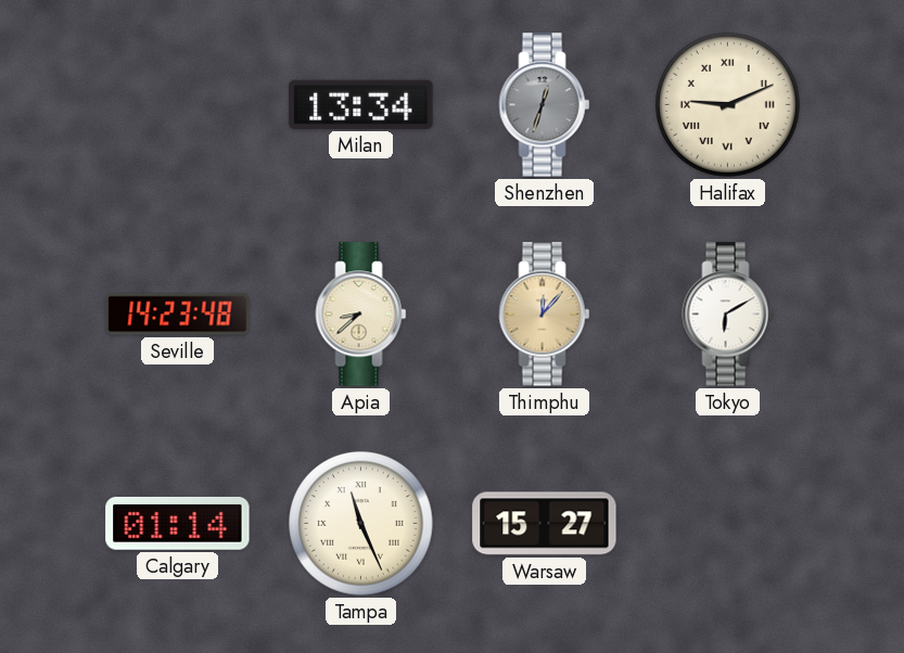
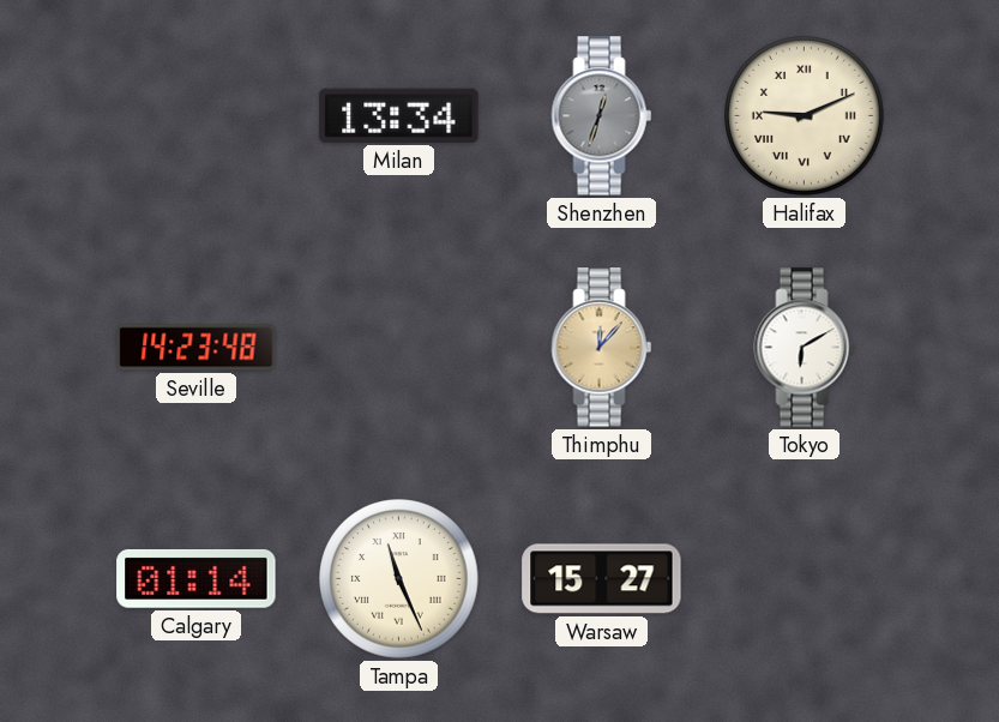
Apia: 8:38 -> none (361, 315)
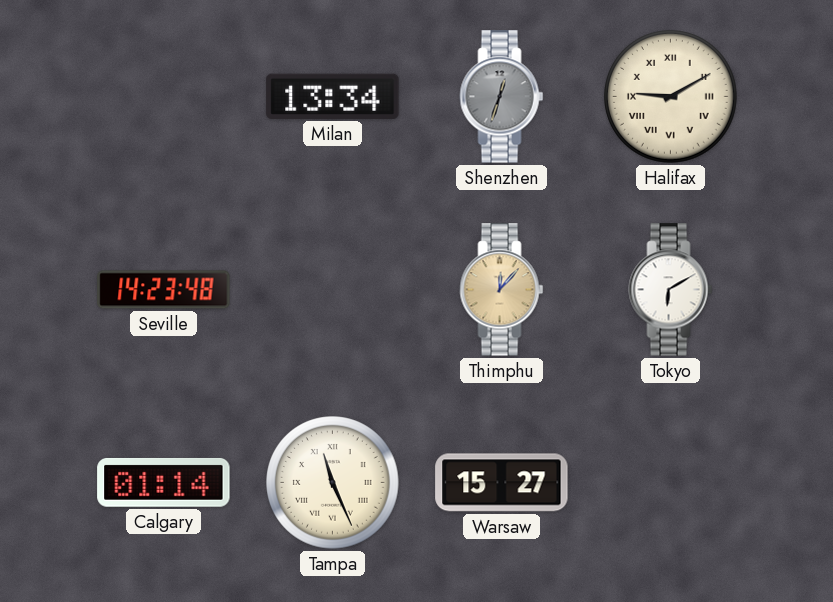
Halifax: 9:11 -> 9:10 (671, 97)
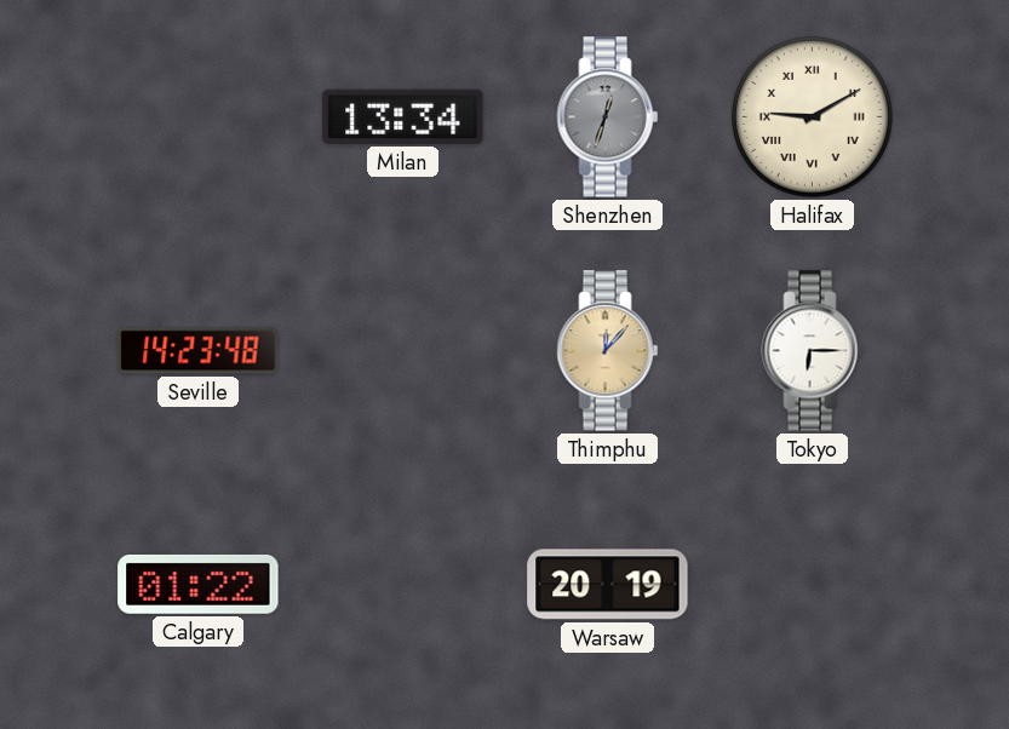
Tokyo: 6:10 -> 6:15 (813, 351)
Calgary: 01:14 -> 01:22 (199, 584)
Tampa: 11:26 -> none (333, 483)
Warsaw: 15:27 -> 20:19 (608, 585)
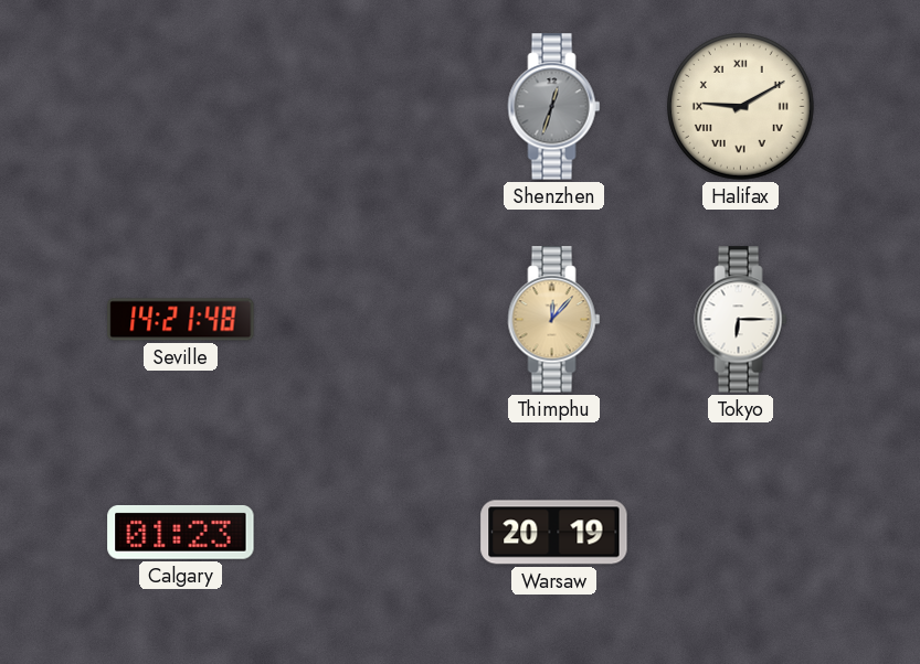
Milan: 13:34 -> none (403, 116)
Seville: 14:23 -> 14:21 (181, 320)
Calgary: 01:22 -> 01:23 (181, 532)
